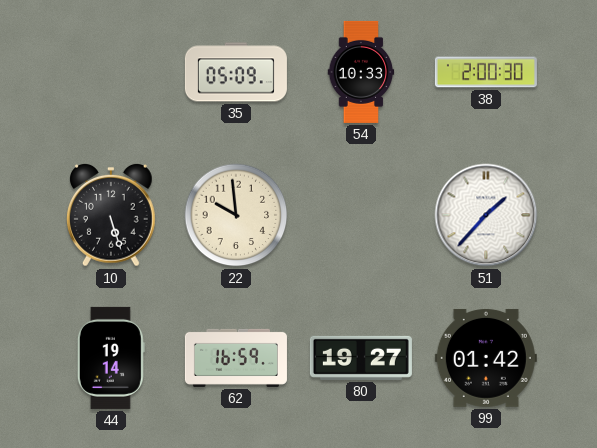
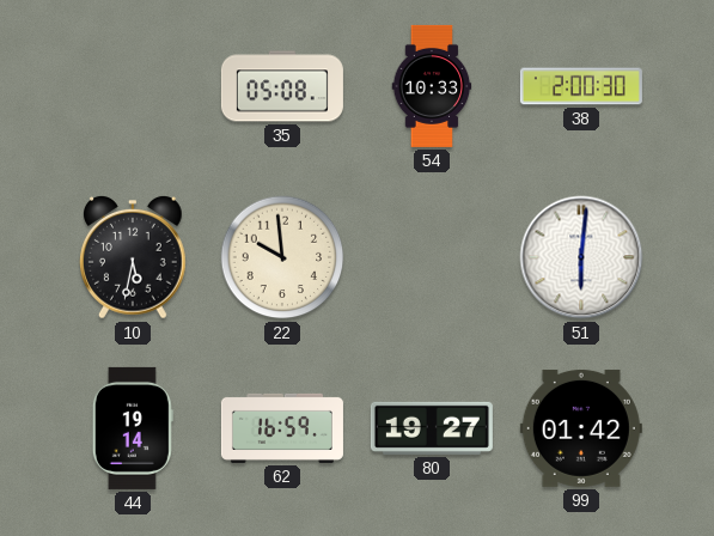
35: 05:09 -> 05:08 (282, 86)
10: 5:27 -> 5:32 (134, 257)
51: 1:37 -> 6:01 (581, 257)
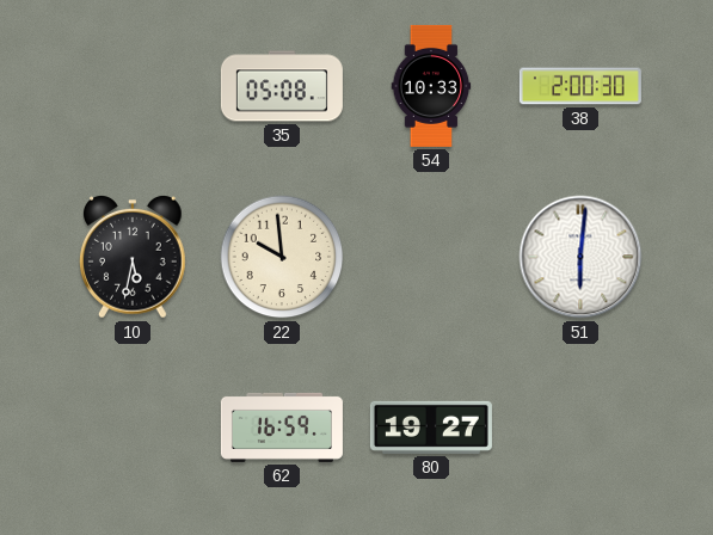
44: 19:14 -> none (133, 428)
99: 01:42 -> none (581, 428)
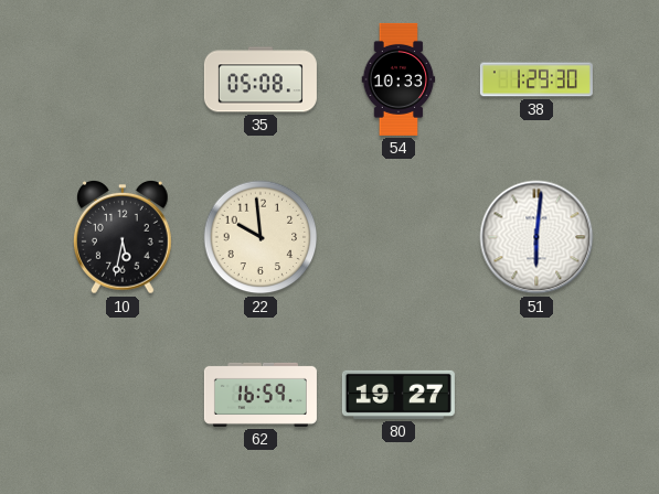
38: 2:00 -> 1:29 (536, 79)
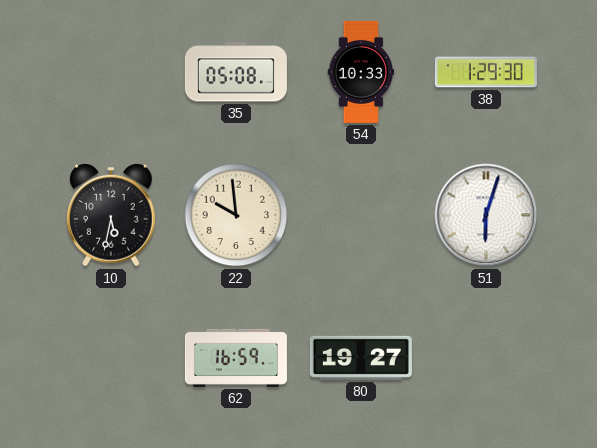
51: 6:01 -> 6:03 (486, 215)
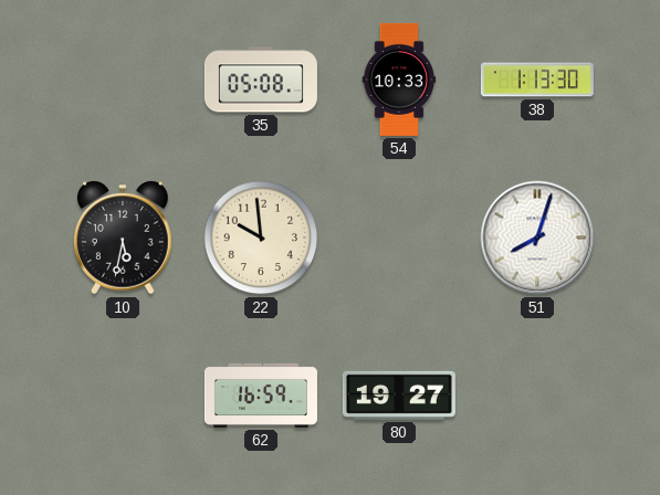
38: 1:29 -> 1:13 (537, 80)
51: 6:03 -> 8:03 (537, 238)
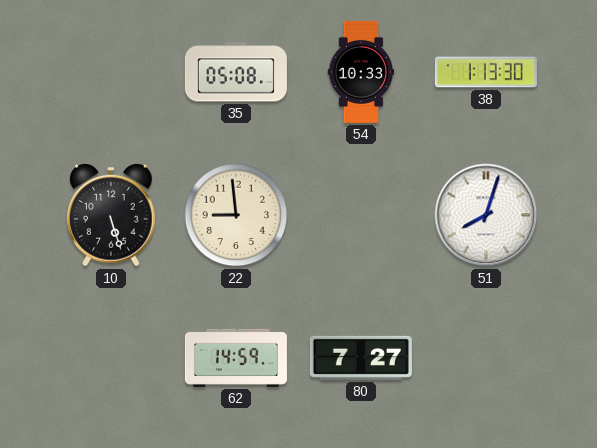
10: 5:32 -> 5:27 (112, 215)
22: 9:59 -> 8:59 (236, 215)
62: 16:59 -> 14:59 (236, 358)
80: 19:27 -> 7:27 (361, 358)
